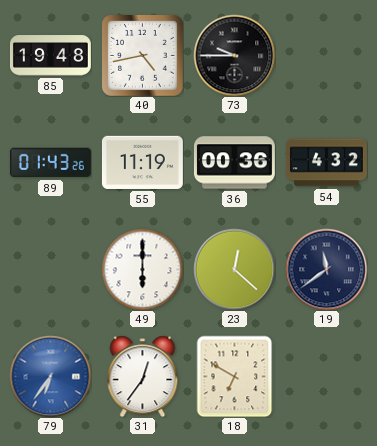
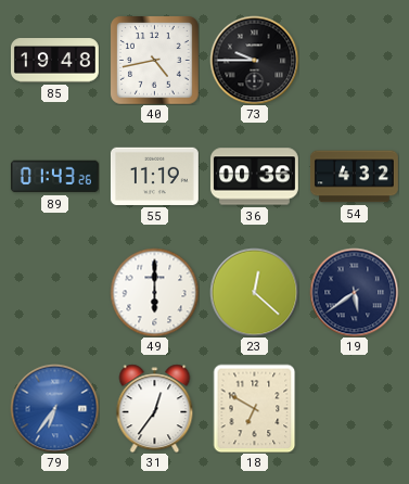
19: 11:39 -> 5:39 (354, 292)
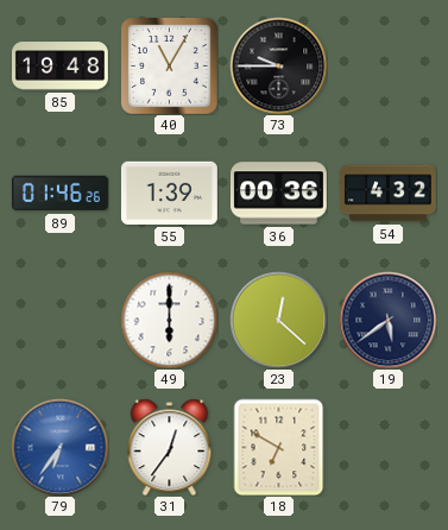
40: 4:43 -> 11:05 (170, 67)
89: 01:43 -> 01:46 (59, 194)
55: 11:19 -> 1:39 (169, 193)
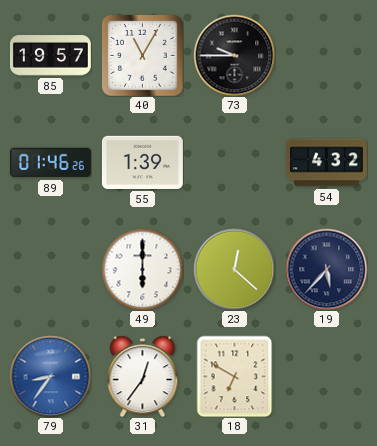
85: 19:48 -> 19:57 (51, 56)
36: 00:36 -> none (278, 194)
19: 5:39 -> 5:37 (326, 269)
79: 6:36 -> 8:36 (50, 376)
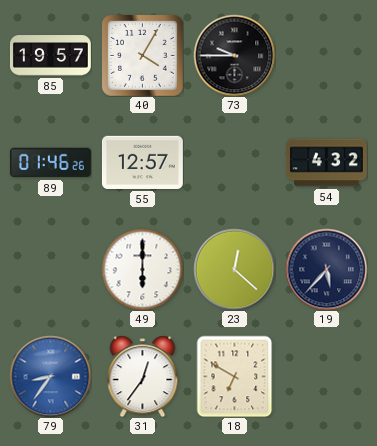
40: 11:05 -> 4:05 (143, 56)
55: 1:39 -> 12:57 (142, 162)
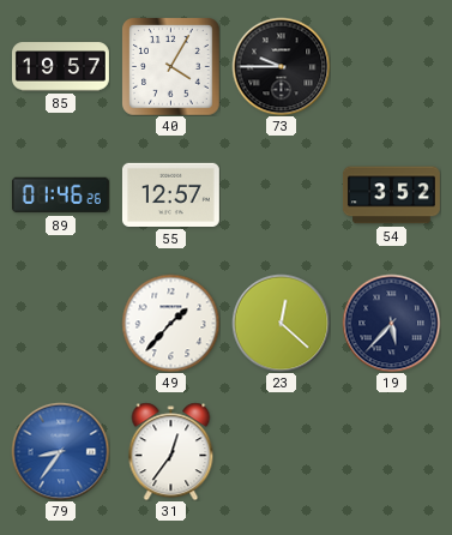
54: 4:32 -> 3:52 (391, 196)
49: 6:00 -> 1:37 (170, 323)
18: 6:50 -> none (235, 376)
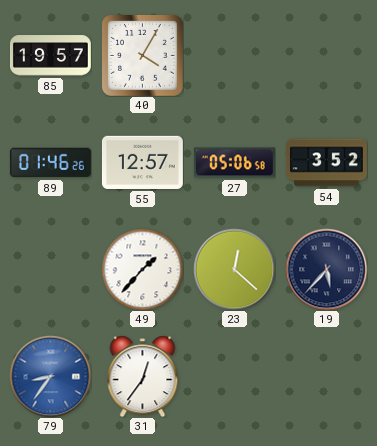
73: 9:45 -> none (281, 66)
27: none -> 05:06 (234, 163)
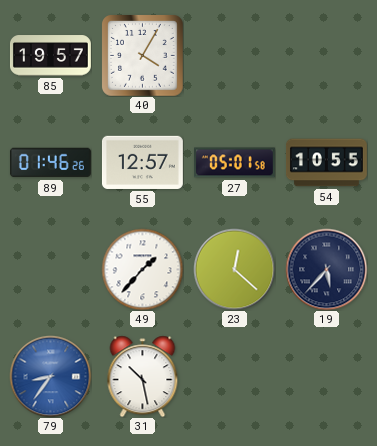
27: 05:06 -> 05:01 (234, 163)
54: 3:52 -> 10:55 (326, 163)
31: 12:36 -> 10:28 (143, 376)
